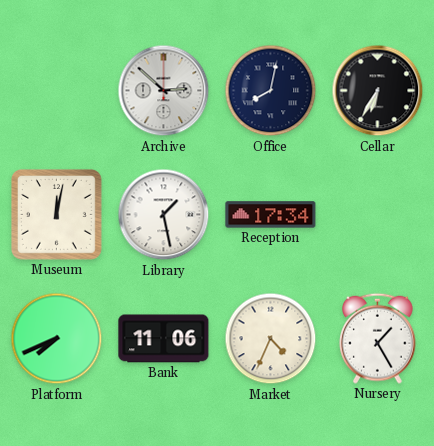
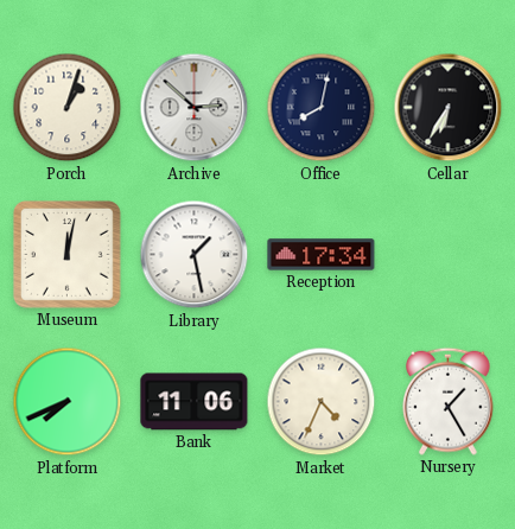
Porch: none -> 1:03 (68, 108)
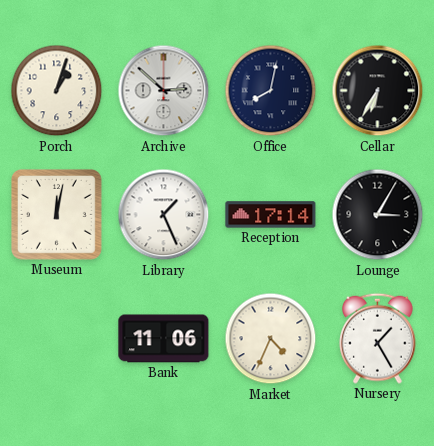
Library: 1:28 -> 1:26 (164, 215)
Reception: 17:34 -> 17:14 (271, 215)
Lounge: none -> 3:05 (378, 215)
Platform: 7:41 -> none (68, 402)
